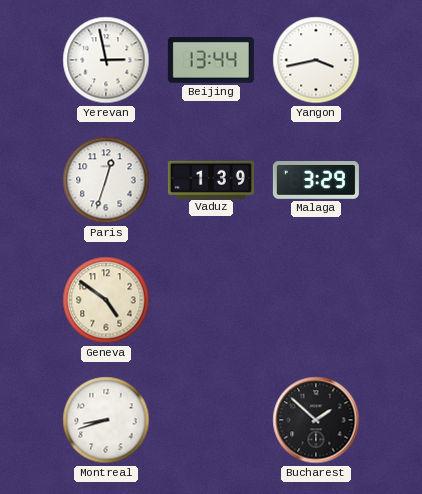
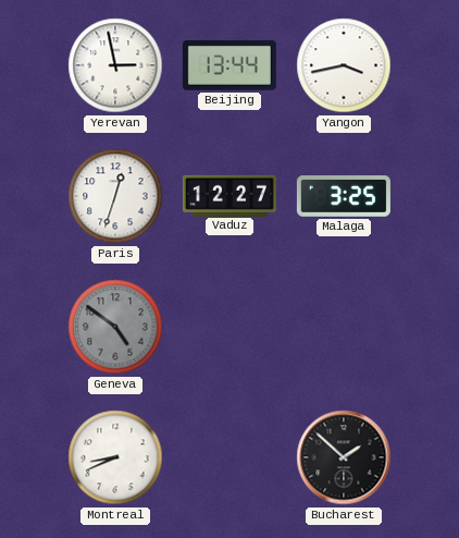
Vaduz: 1:39 -> 12:27 (230, 195)
Malaga: 3:29 -> 3:25 (344, 197)
Geneva dial: cream -> grey (115, 327)
Montreal: 8:42 -> 8:41 (115, 457)
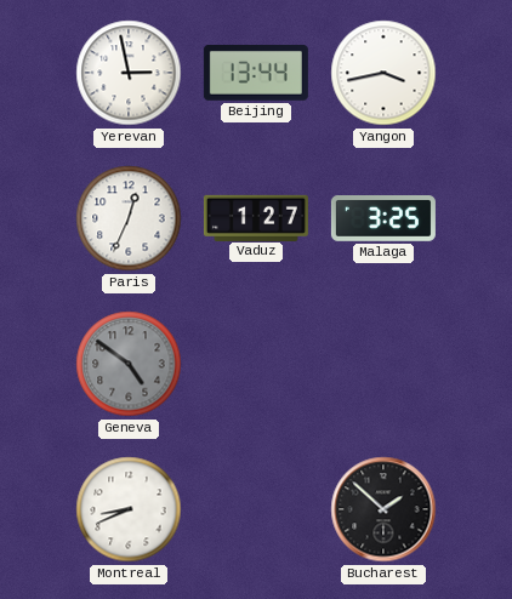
Paris: 12:33 -> 12:34 (129, 218)
Vaduz: 12:27 -> 1:27 (256, 217)
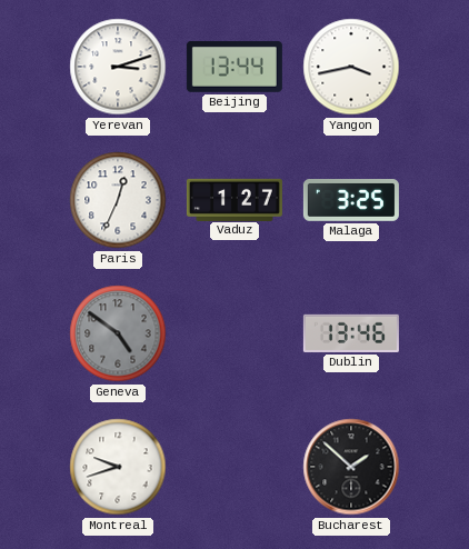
Yerevan: 2:58 -> 3:12 (118, 67)
Dublin: none -> 13:46 (351, 333)
Montreal: 8:41 -> 9:42 (118, 467)
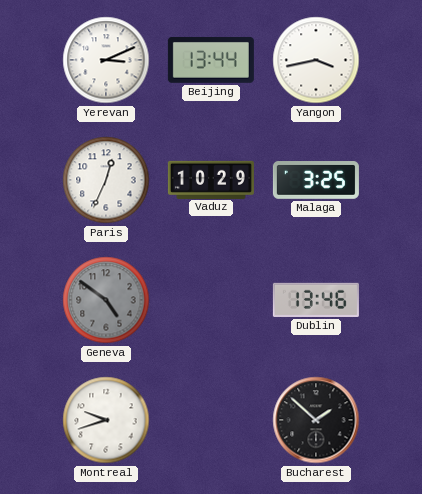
Yerevan: 3:12 -> 3:11 (106, 60)
Vaduz: 1:27 -> 10:29 (211, 179)
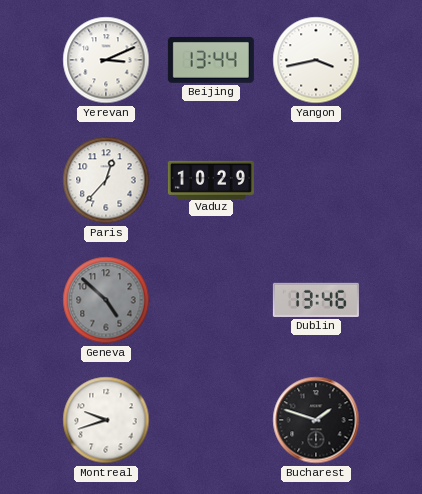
Paris: 12:34 -> 12:37 (106, 180)
Malaga: 3:25 -> none (316, 181)
Geneva: 4:51 -> 4:52 (106, 300)
Bucharest: 1:52 -> 1:48 (316, 420)
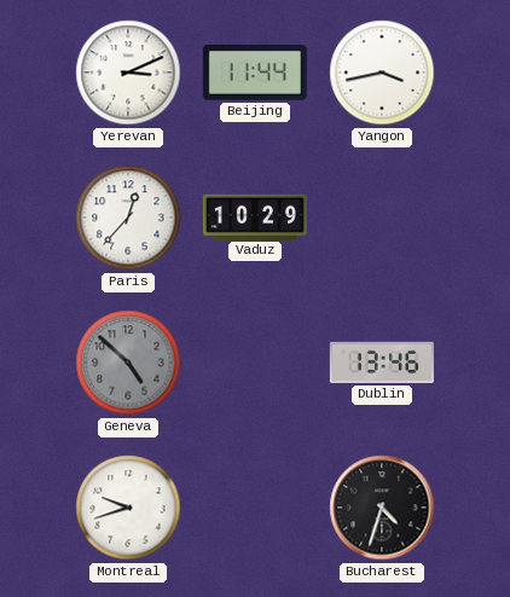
Beijing: 13:44 -> 11:44 (255, 73)
Bucharest: 1:48 -> 4:33 (382, 508)
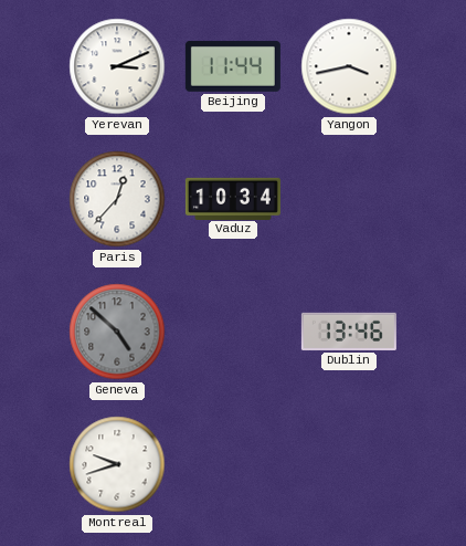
Vaduz: 10:29 -> 10:34 (233, 198)
Bucharest: 4:33 -> none (382, 508)
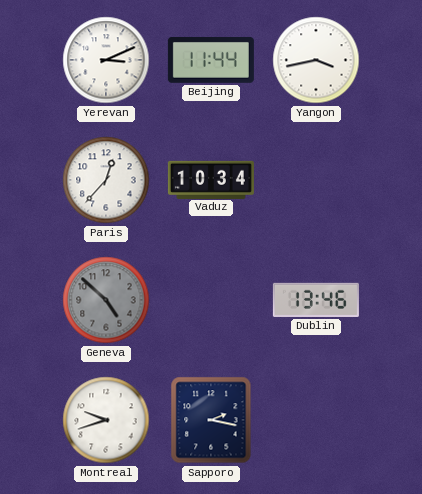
Sapporo: none -> 2:17 (211, 420)
